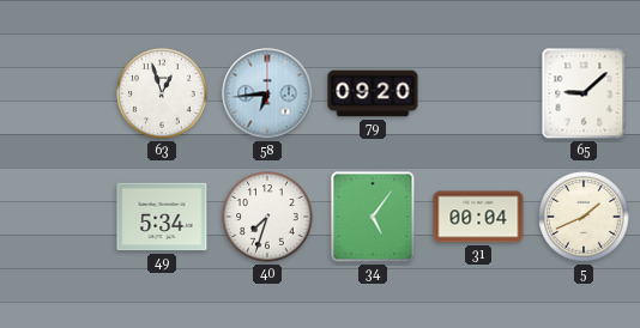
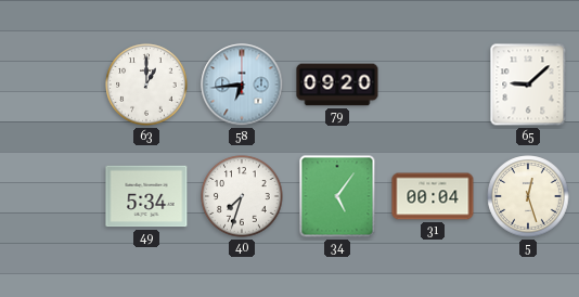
63: 12:57 -> 1:00 (146, 85)
5: 1:41 -> 12:27 (528, 196)
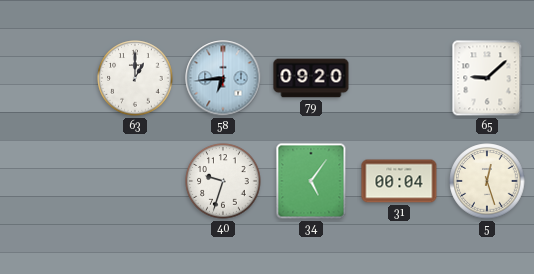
49: 5:34 -> none (146, 196)
40: 7:33 -> 9:33 (223, 181)
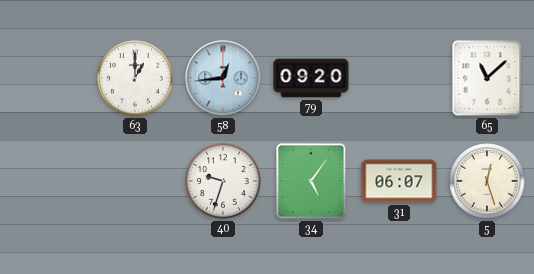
58: 6:44 -> 12:44 (223, 78)
65: 9:08 -> 11:08 (487, 78)
31: 00:04 -> 06:07 (399, 181)
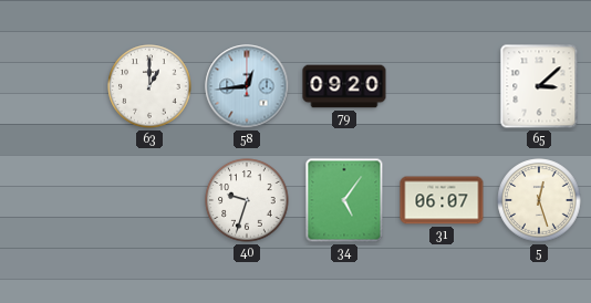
65: 11:08 -> 3:08 (539, 86)
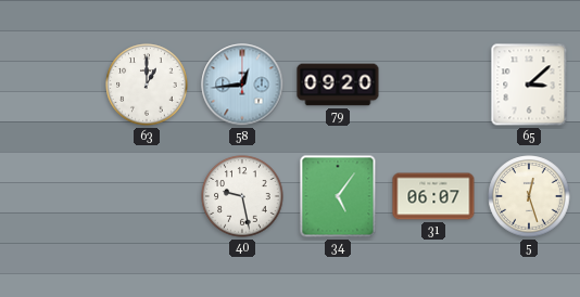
40: 9:33 -> 9:28 (242, 196)
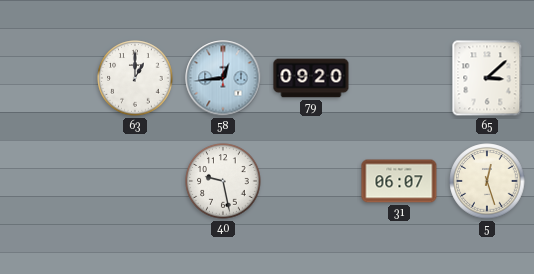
34: 5:06 -> none (338, 196)
